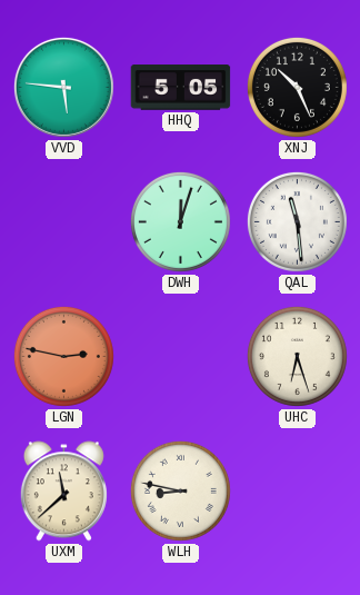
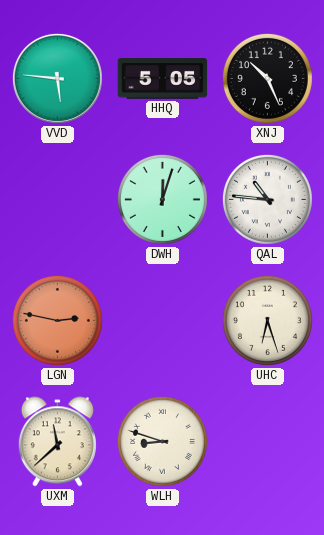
QAL: 11:29 -> 10:46 (267, 199)
WLH: 8:47 -> 8:48 (162, 441)
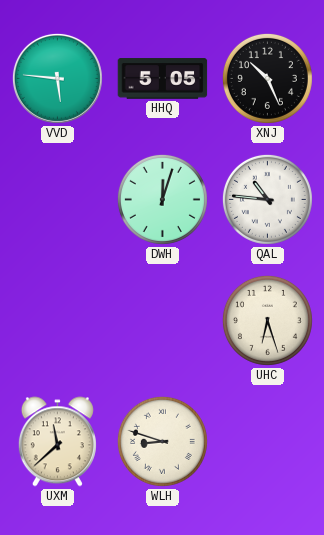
LGN: 2:47 -> none (57, 320)
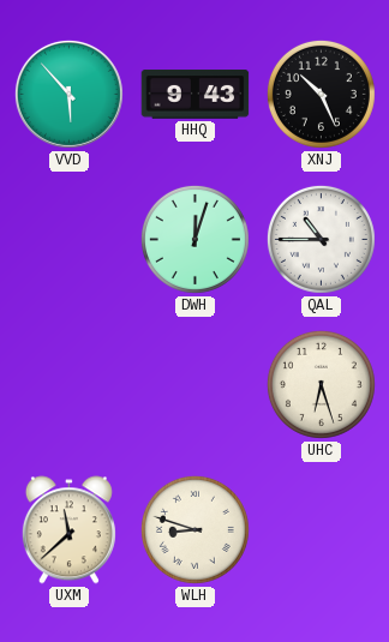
VVD: 5:46 -> 5:53 (68, 94)
HHQ: 5:05 -> 9:43 (196, 95)
QAL: 10:46 -> 10:45 (321, 239)
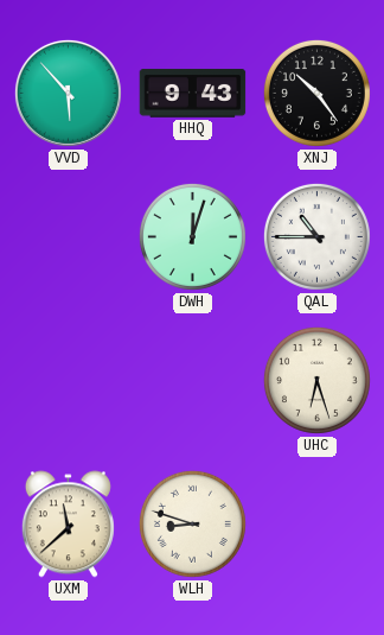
XNJ: 10:26 -> 10:24 (316, 93)
